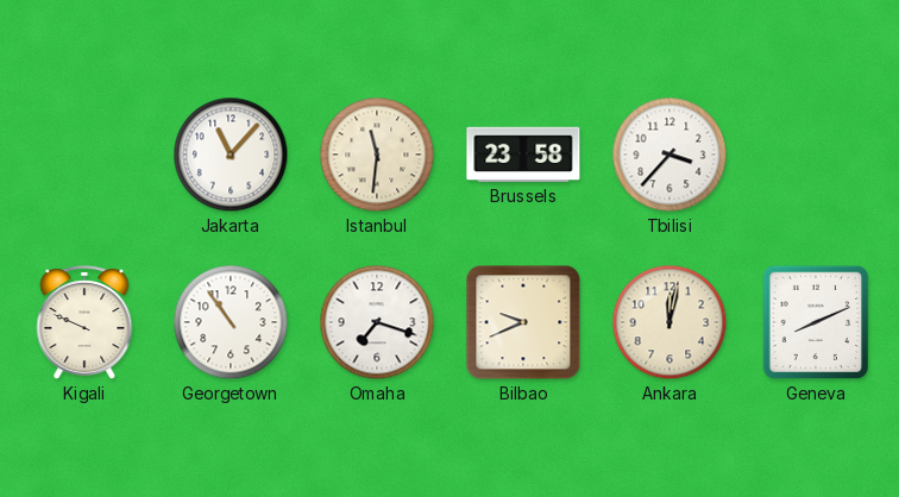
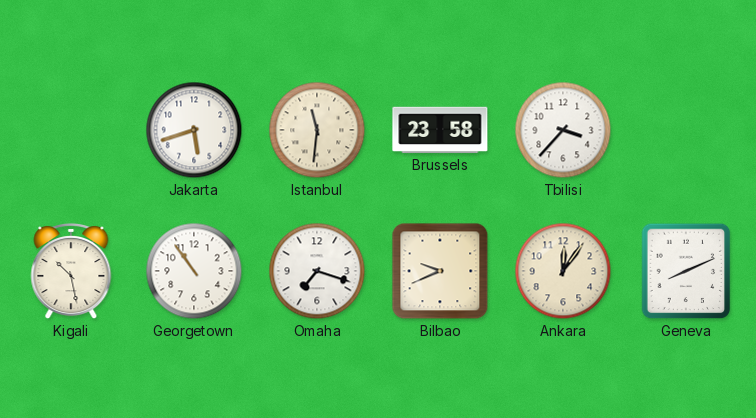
Jakarta: 11:07 -> 5:42 (194, 130)
Kigali: 9:49 -> 10:28 (71, 272)
Ankara: 12:02 -> 12:06 (563, 271)
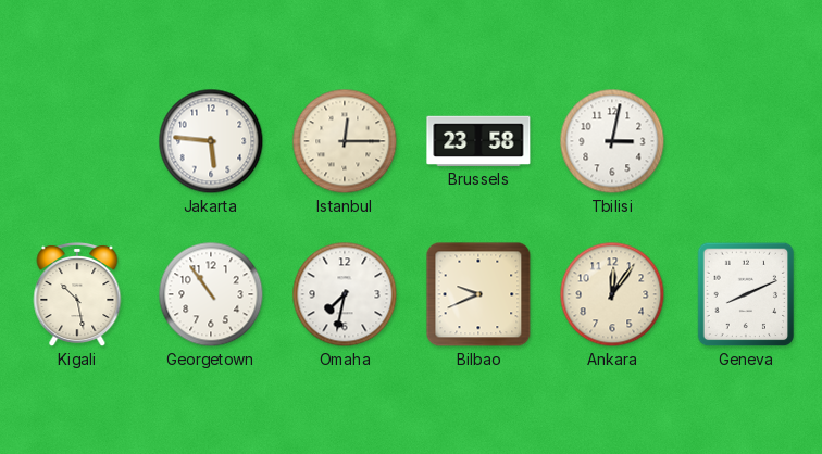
Jakarta: 5:42 -> 5:46 (211, 141)
Istanbul: 11:31 -> 12:15 (345, 141)
Tbilisi: 3:37 -> 3:02 (612, 141)
Omaha: 7:18 -> 7:32 (345, 294)
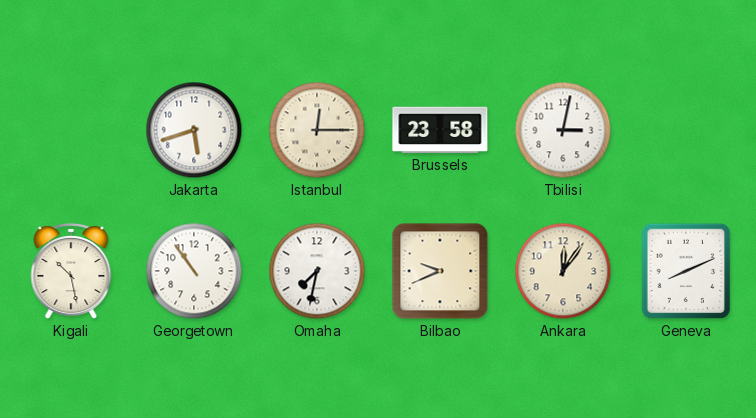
Jakarta: 5:46 -> 5:42 (194, 130)
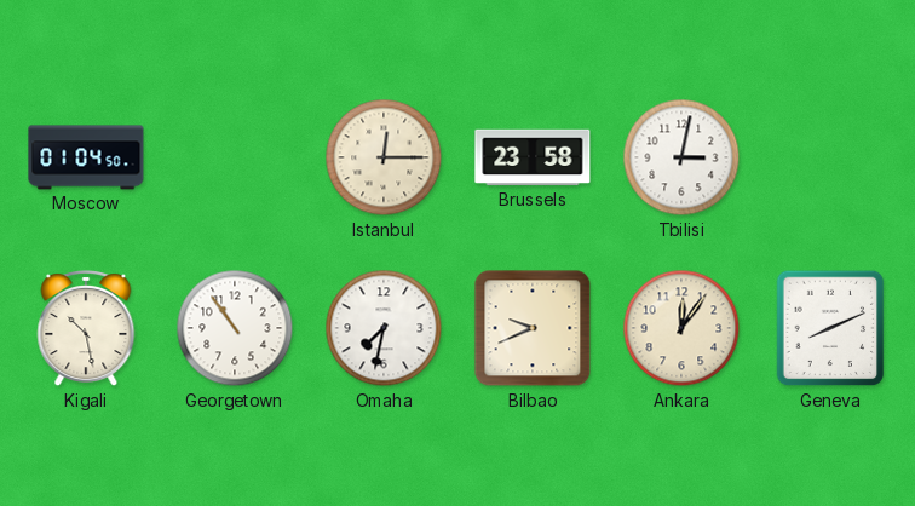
Moscow: none -> 01:04 (86, 157)
Jakarta: 5:42 -> none (194, 130)
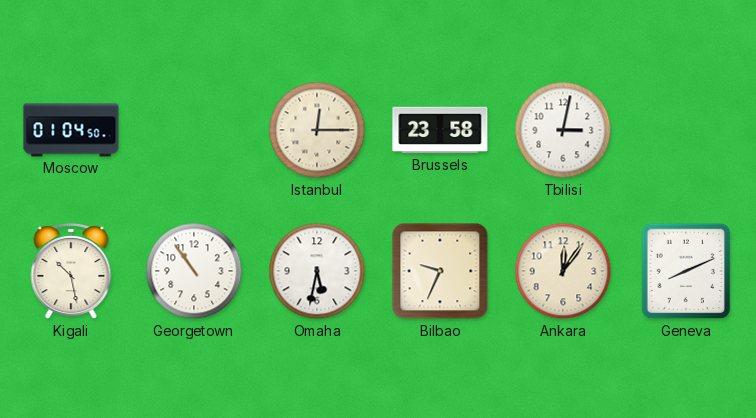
Omaha: 7:32 -> 5:32 (317, 271)
Bilbao: 9:41 -> 9:34 (440, 271)
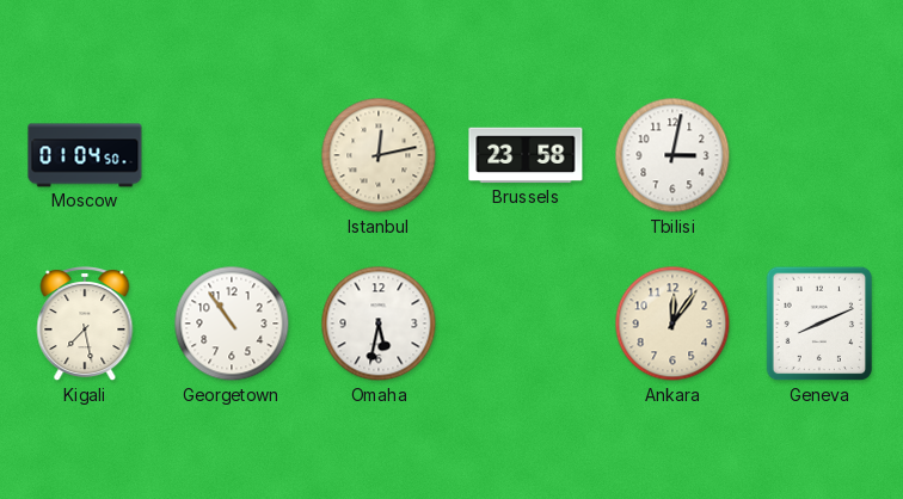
Istanbul: 12:15 -> 12:13 (379, 155)
Kigali: 10:28 -> 7:28 (85, 325)
Bilbao: 9:34 -> none (440, 271)
